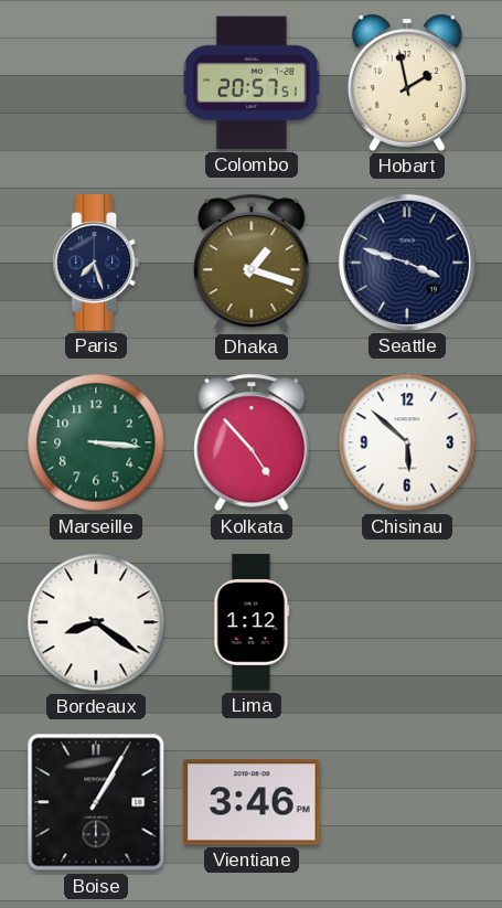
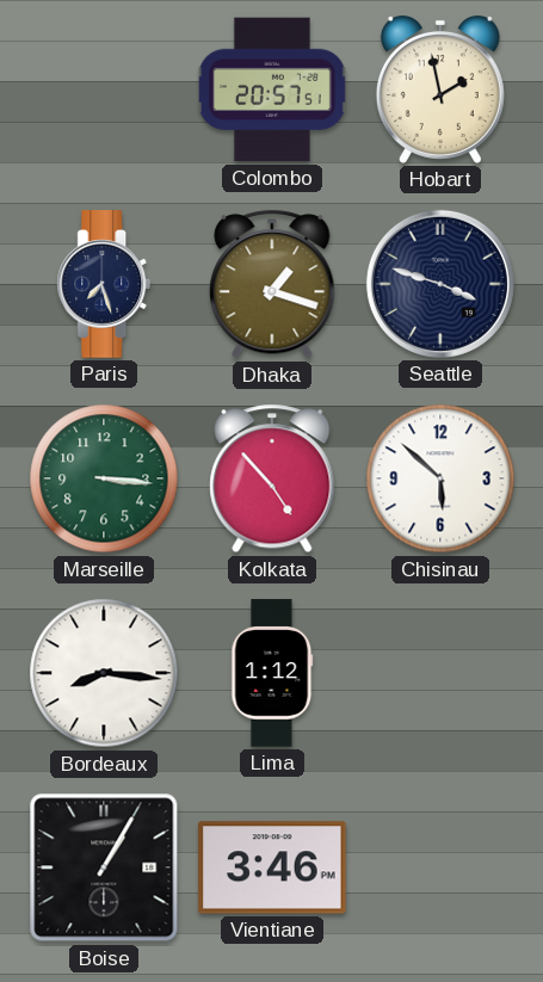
Bordeaux: 8:21 -> 8:16 (104, 673)
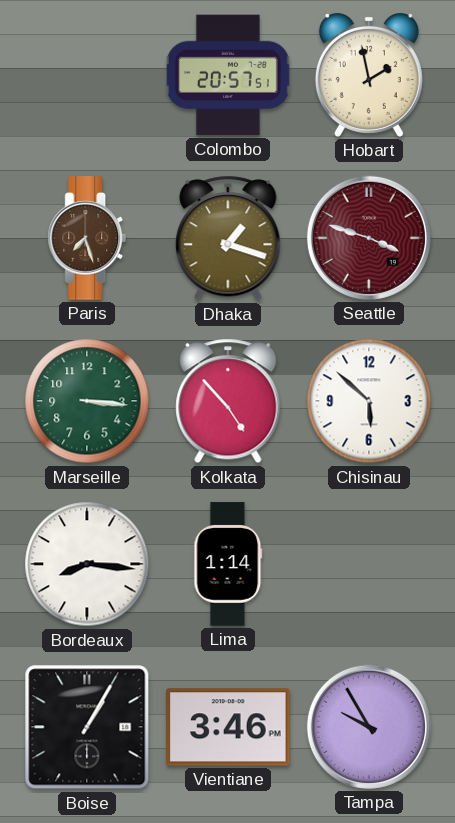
Paris dial: navy -> brown (87, 238)
Seattle dial: navy -> burgundy (369, 238)
Lima: 1:12 -> 1:14 (228, 564)
Tampa: none -> 9:55 (369, 727)
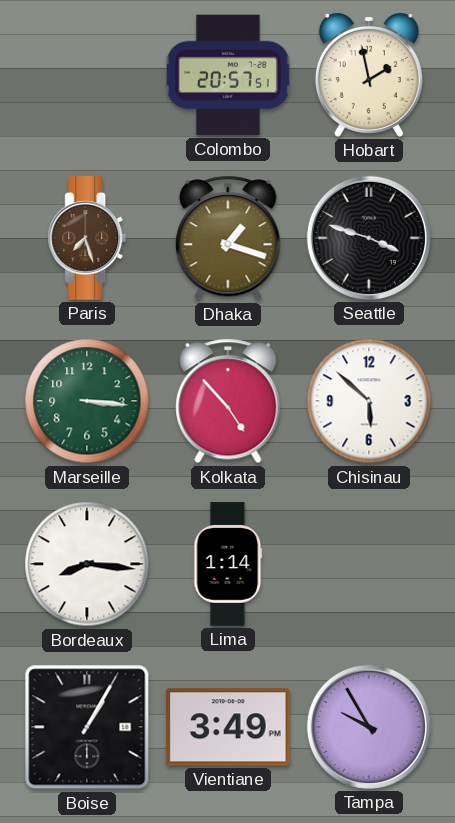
Seattle dial: burgundy -> black (369, 238)
Vientiane: 3:46 -> 3:49 (228, 727)
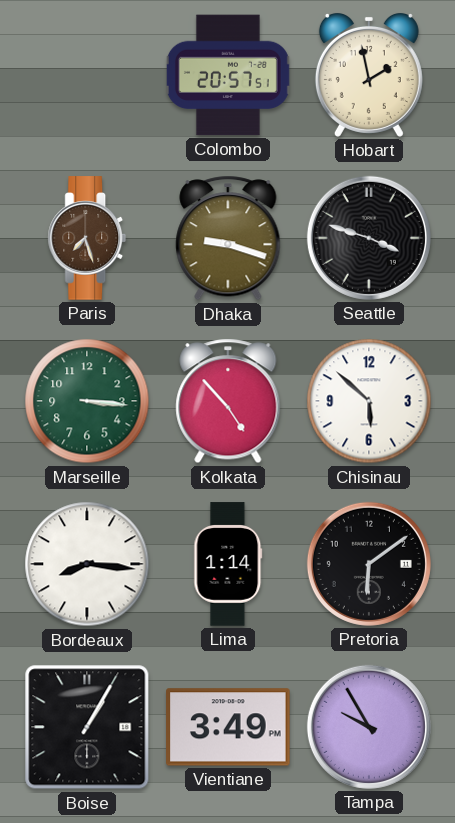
Dhaka: 1:18 -> 9:18 (228, 238)
Pretoria: none -> 6:09 (369, 564)
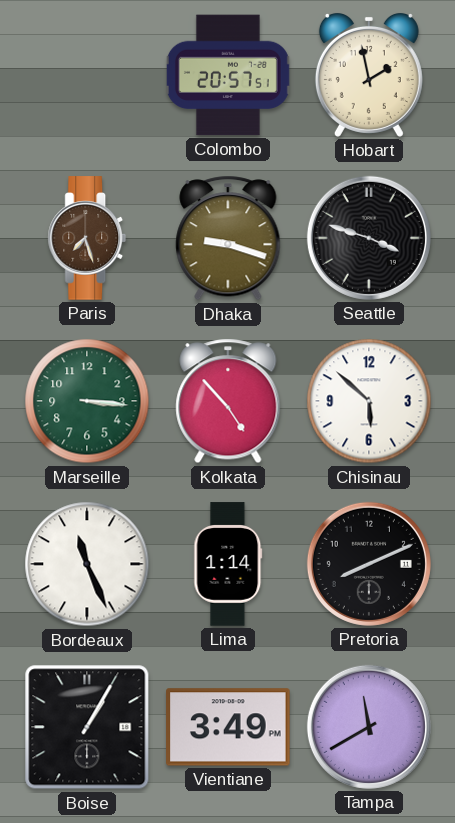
Bordeaux: 8:16 -> 11:26 (87, 564)
Pretoria: 6:09 -> 8:11 (369, 564)
Tampa: 9:55 -> 11:40 (369, 727)
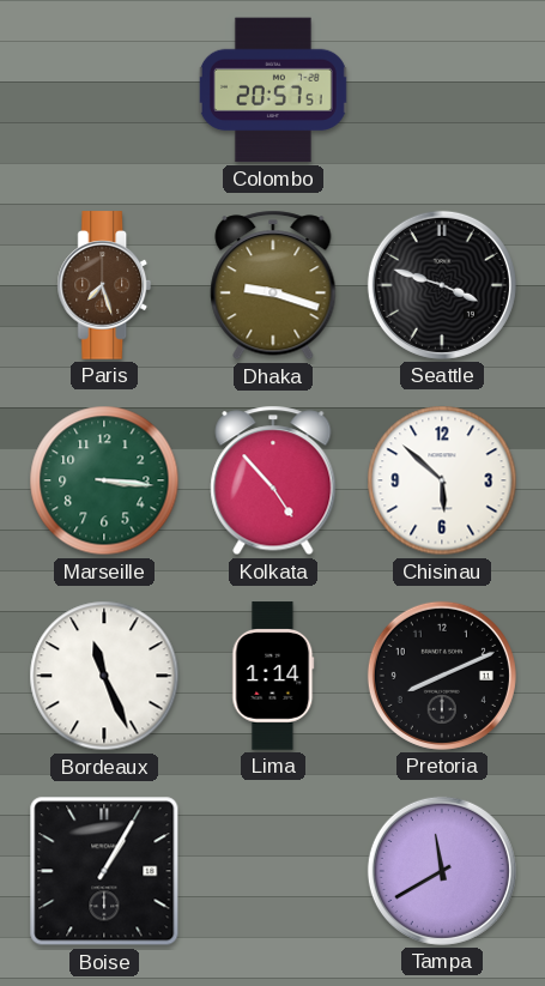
Hobart: 1:58 -> none (369, 75)
Vientiane: 3:49 -> none (228, 727)
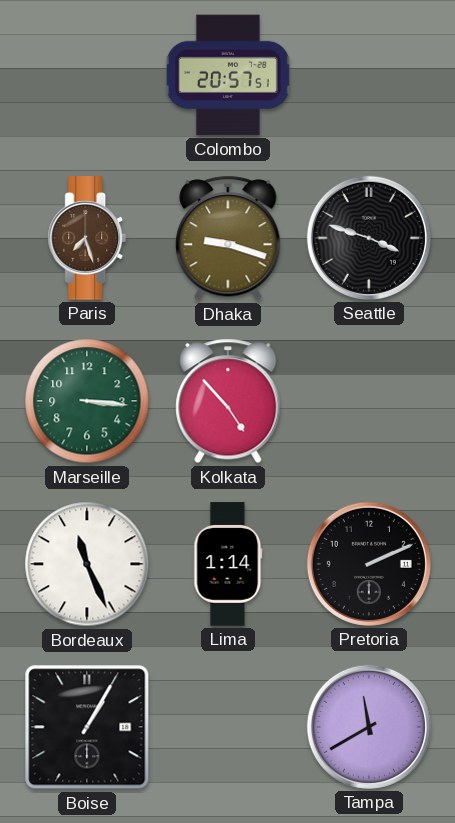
Chisinau: 5:52 -> none (442, 480)
Pretoria: 8:11 -> 2:11 (369, 564)
